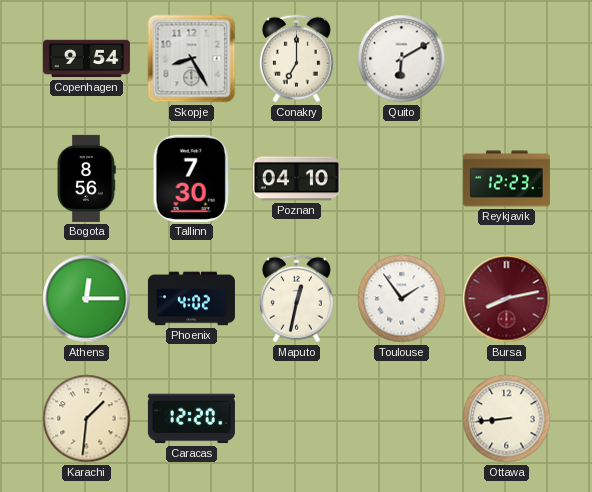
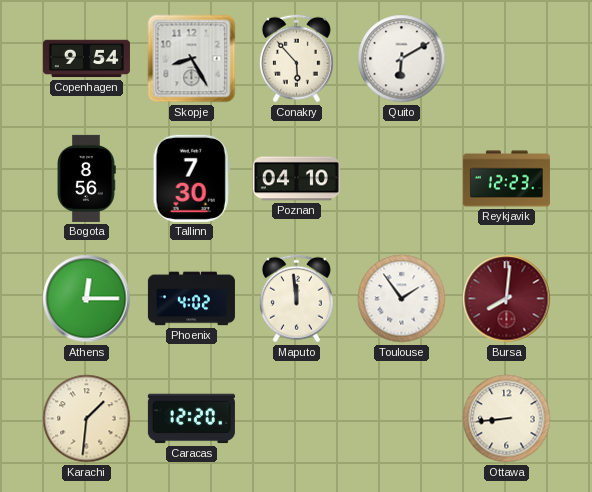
Conakry: 7:00 -> 5:53 (296, 59)
Maputo: 12:32 -> 11:59 (296, 299)
Bursa: 8:13 -> 8:01 (507, 299)
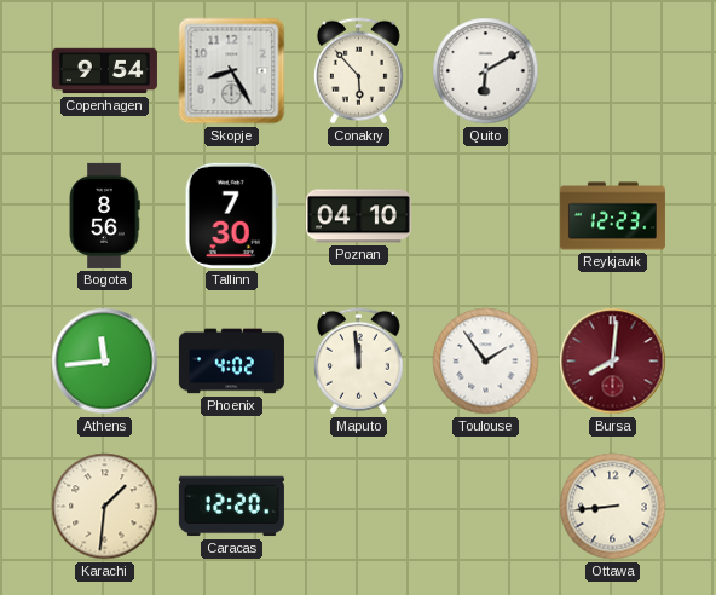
Athens: 12:15 -> 11:44 (105, 362)
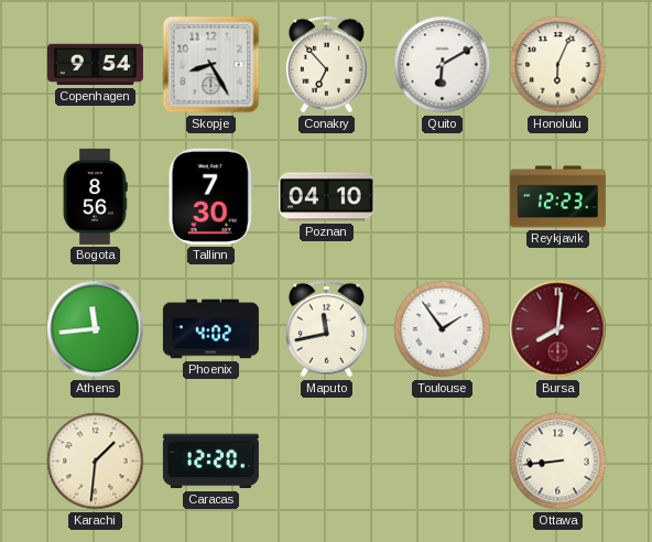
Conakry: 5:53 -> 6:53 (326, 65)
Honolulu: none -> 6:04 (558, 65)
Maputo: 11:59 -> 11:43 (326, 329)
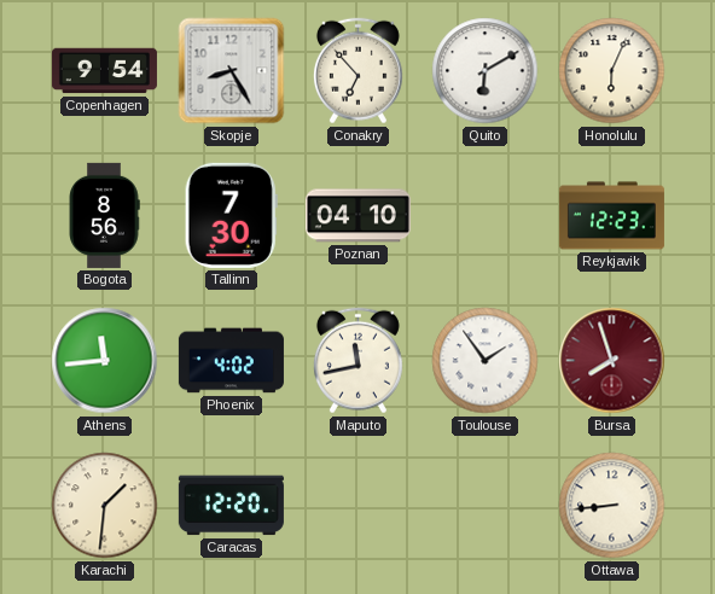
Bursa: 8:01 -> 7:57 (612, 361)
